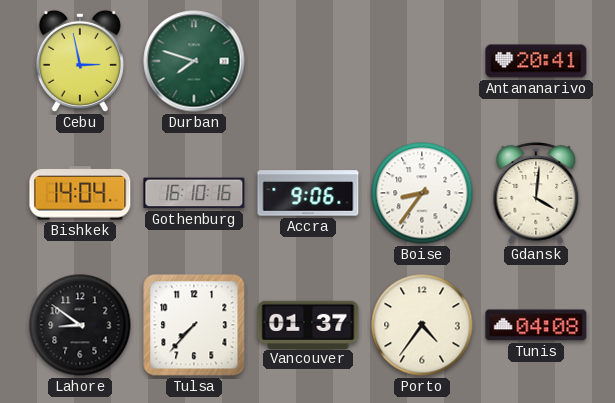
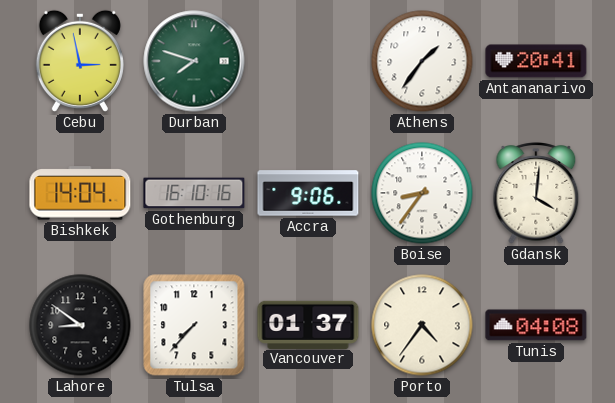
Athens: none -> 1:36 (422, 61)
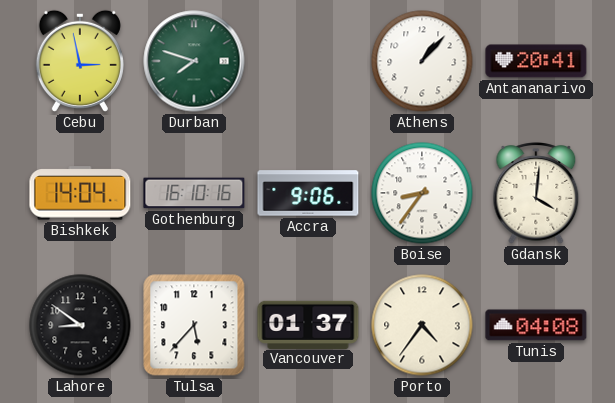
Athens: 1:36 -> 1:07 (422, 61)
Tulsa: 7:37 -> 5:37 (194, 325)
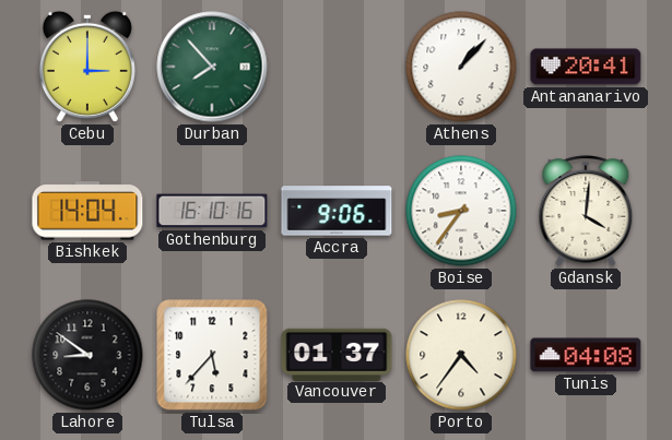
Cebu: 2:58 -> 3:00 (87, 67)
Durban: 7:48 -> 7:53 (212, 67)
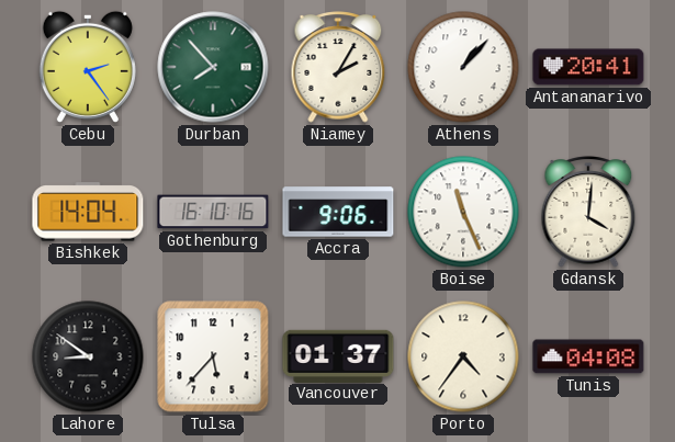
Cebu: 3:00 -> 2:24 (88, 67)
Niamey: none -> 2:05 (338, 67)
Boise: 8:36 -> 11:26 (463, 212)
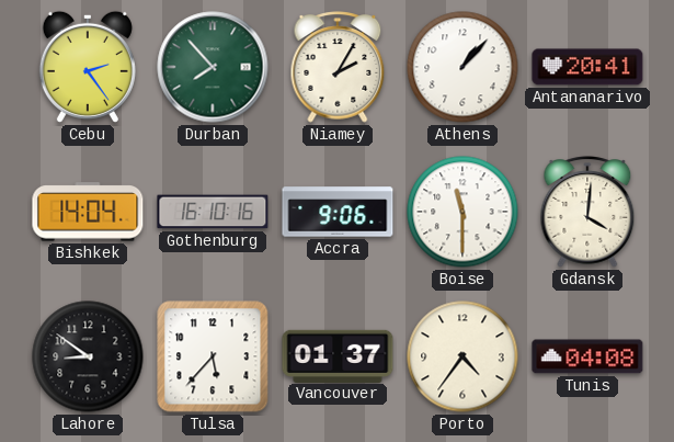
Boise: 11:26 -> 11:30 (462, 212)
